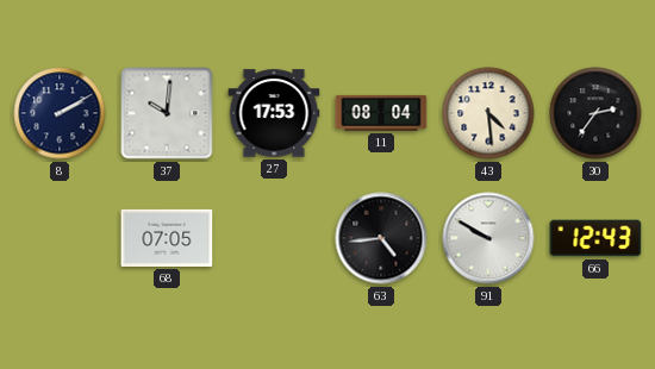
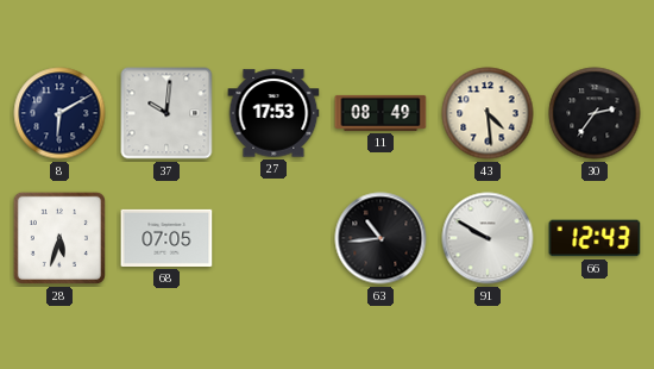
8: 2:10 -> 6:10 (59, 113)
11: 08:04 -> 08:49 (381, 113)
28: none -> 5:33 (59, 238)
63: 4:44 -> 10:44 (381, 238)
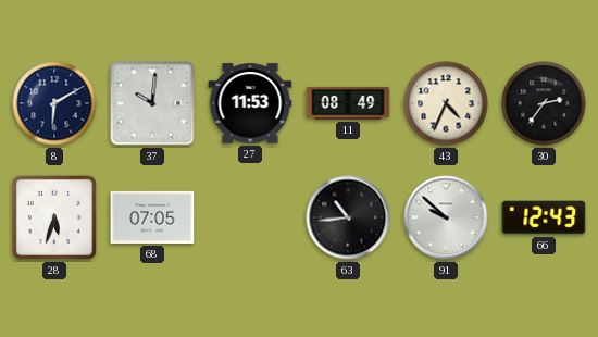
27: 17:53 -> 11:53 (250, 103)
43: 4:29 -> 4:34 (446, 103)
91: 9:50 -> 9:52 (446, 217)
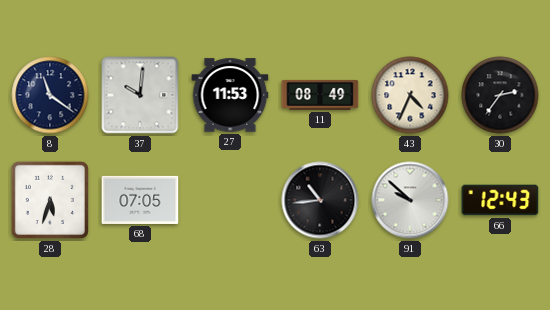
8: 6:10 -> 11:21 (50, 95)
